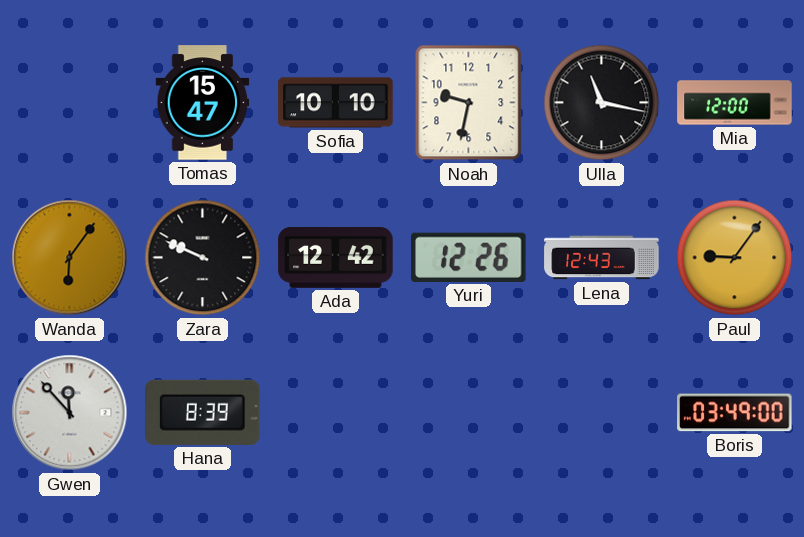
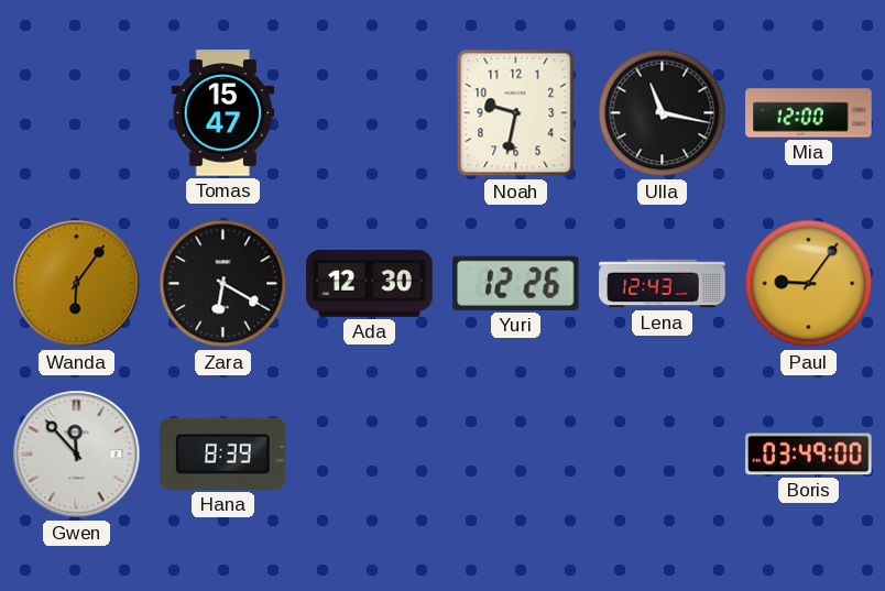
Sofia: 10:10 -> none (336, 103)
Zara: 9:49 -> 6:20 (223, 284)
Ada: 12:42 -> 12:30 (370, 283)
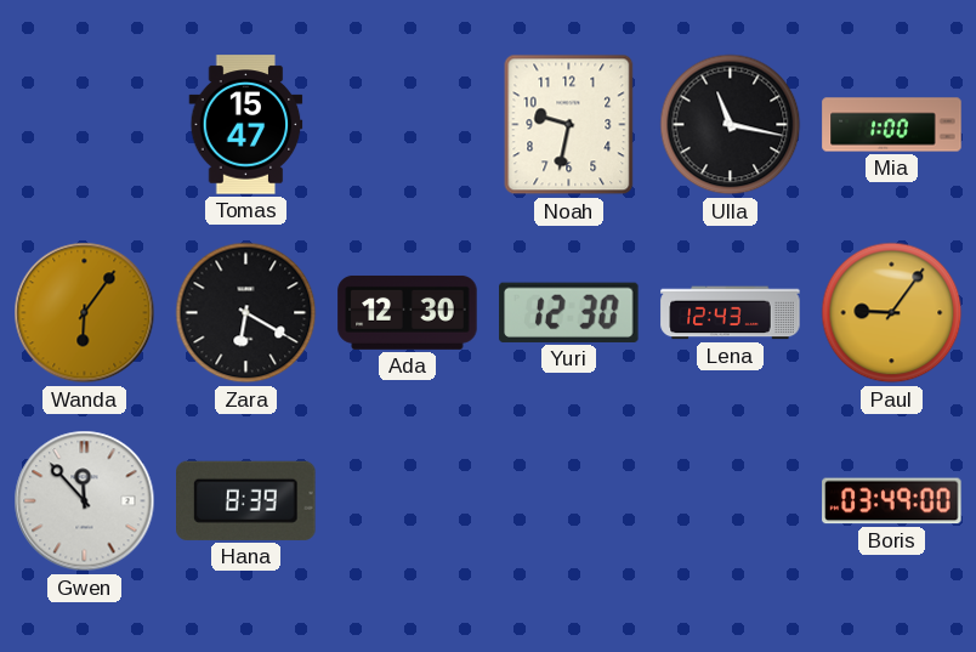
Mia: 12:00 -> 1:00 (892, 125)
Yuri: 12:26 -> 12:30 (569, 312)
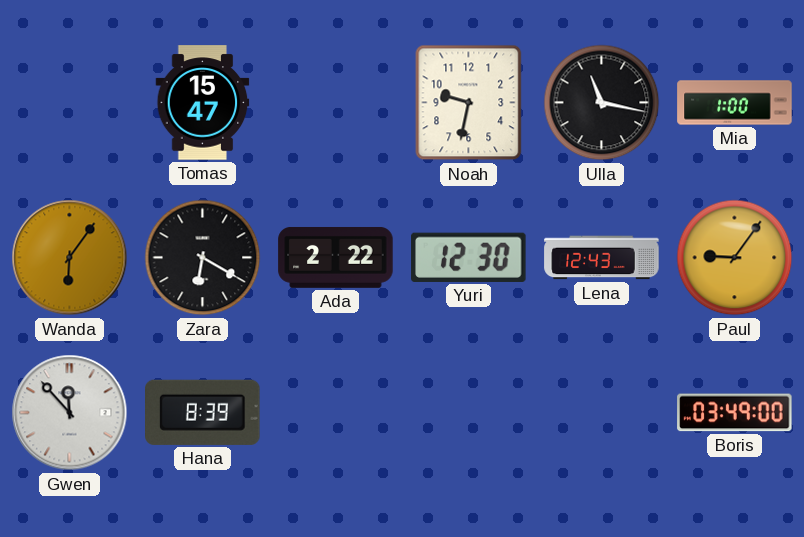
Ada: 12:30 -> 2:22 (336, 257)
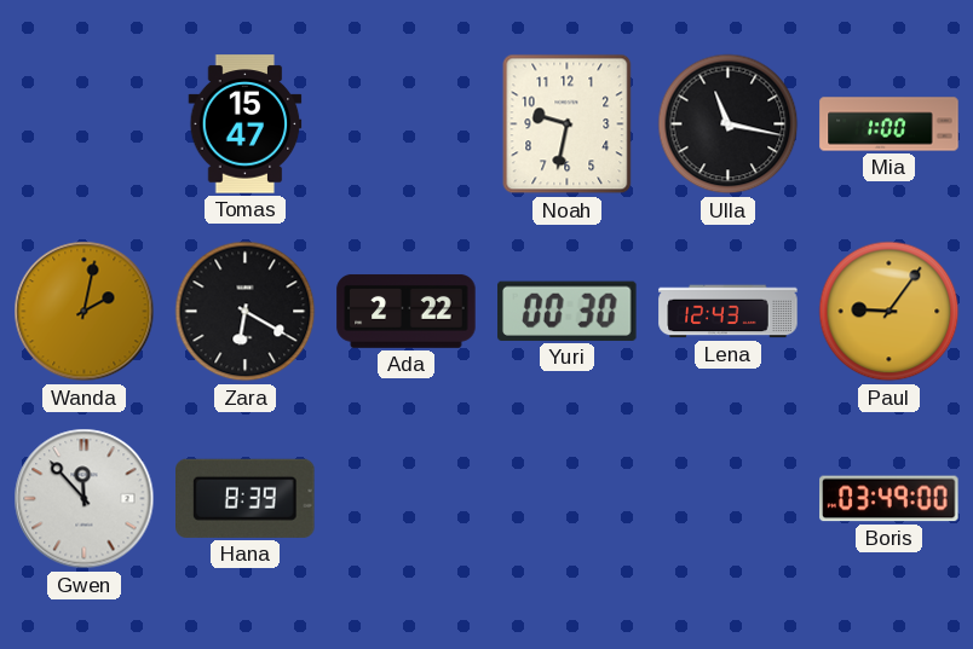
Wanda: 6:06 -> 2:02 (85, 312)
Yuri: 12:30 -> 00:30 (568, 311)
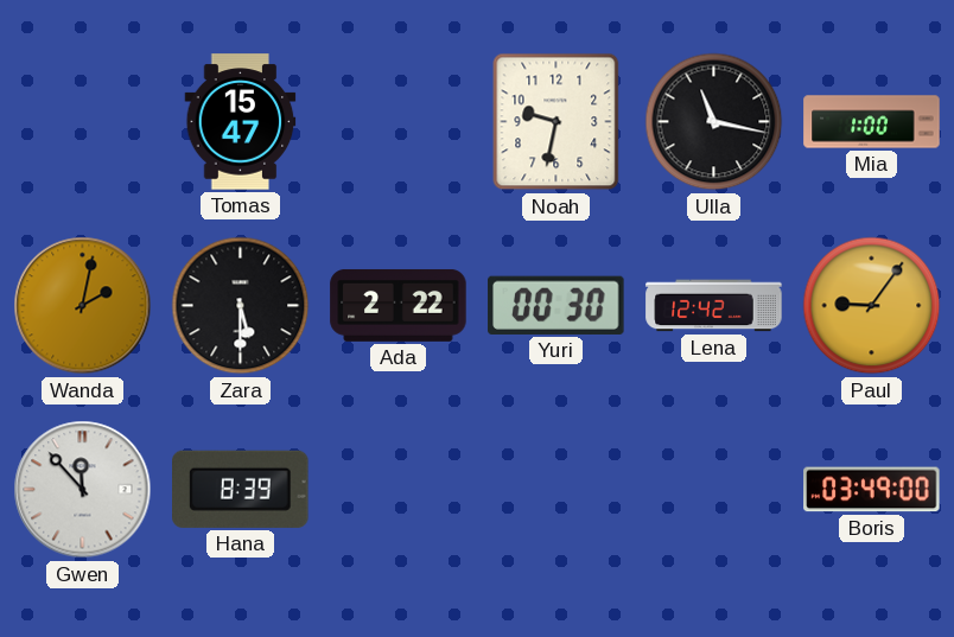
Zara: 6:20 -> 5:30 (241, 306)
Lena: 12:43 -> 12:42 (714, 306)
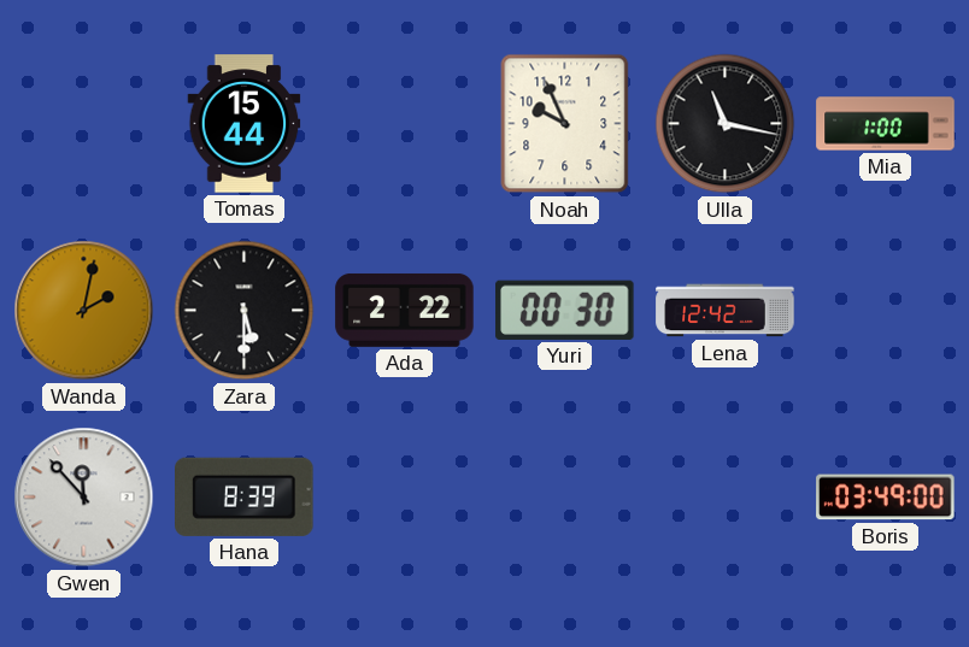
Tomas: 15:47 -> 15:44 (245, 124)
Noah: 9:32 -> 9:56 (565, 124)
Paul: 9:06 -> none (872, 306)
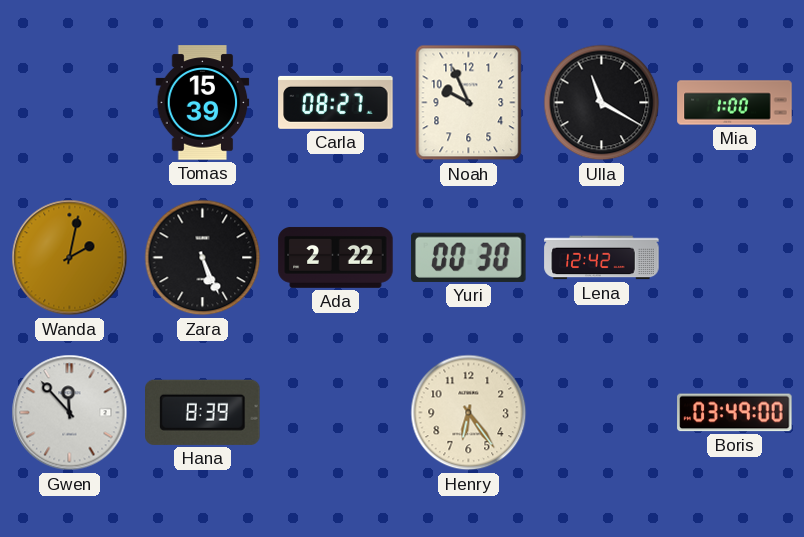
Tomas: 15:44 -> 15:39 (203, 103)
Carla: none -> 08:27 (336, 102)
Ulla: 11:17 -> 11:20 (602, 103)
Zara: 5:30 -> 5:26 (203, 258)
Henry: none -> 6:24 (469, 413)
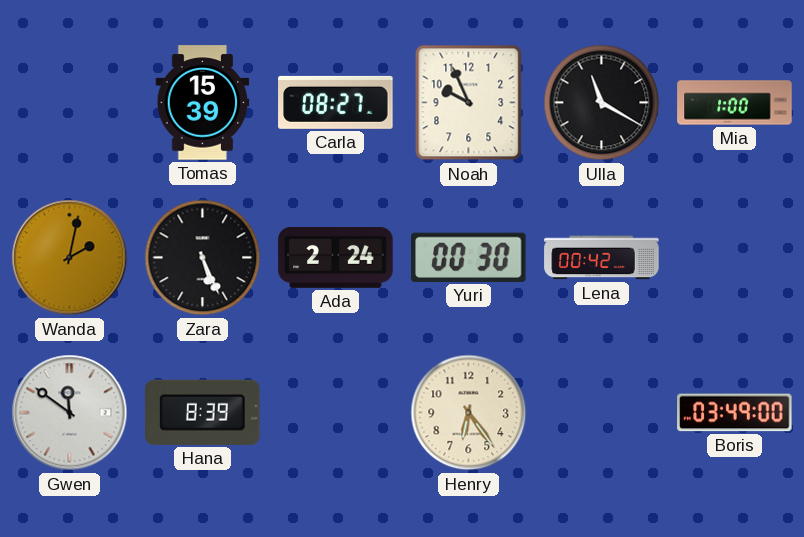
Ada: 2:22 -> 2:24 (336, 257)
Lena: 12:42 -> 00:42 (602, 258)
Gwen: 11:53 -> 11:51 (70, 413)
